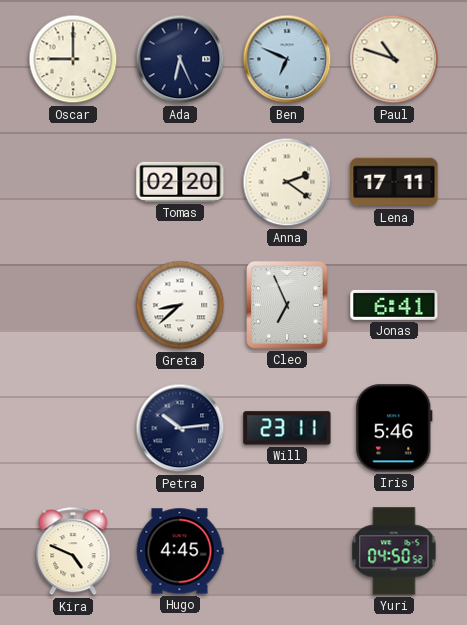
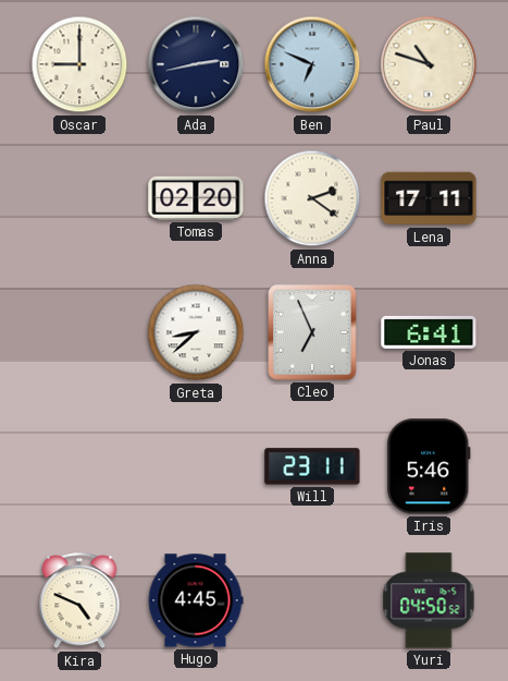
Ada: 6:26 -> 2:43 (196, 64)
Petra: 10:14 -> none (180, 428)
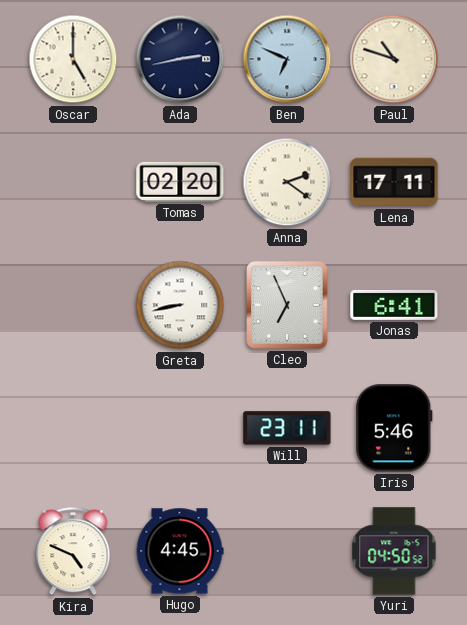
Oscar: 9:00 -> 5:00 (73, 59)
Greta: 8:38 -> 8:43 (180, 305)
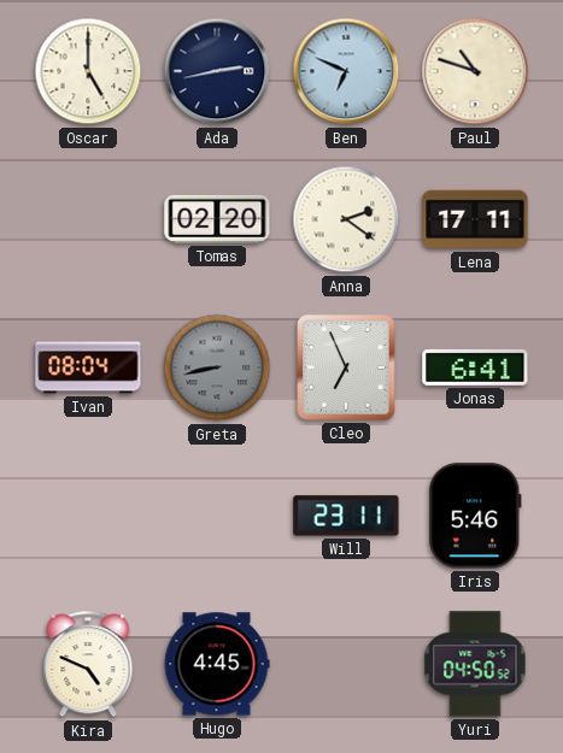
Ivan: none -> 08:04 (88, 367)
Greta dial: white -> grey (217, 367)
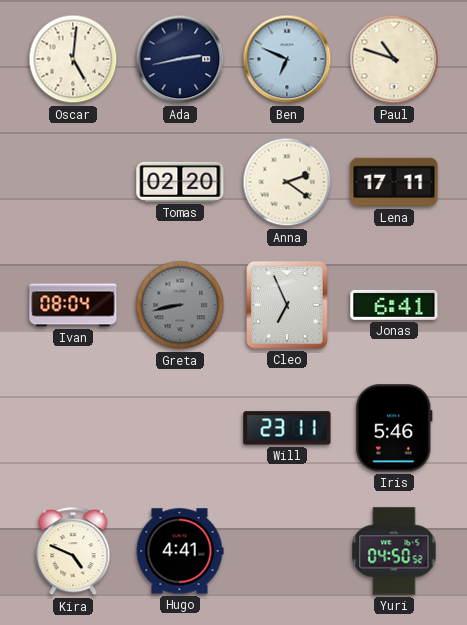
Oscar: 5:00 -> 5:01 (73, 59)
Hugo: 4:45 -> 4:41 (180, 551)
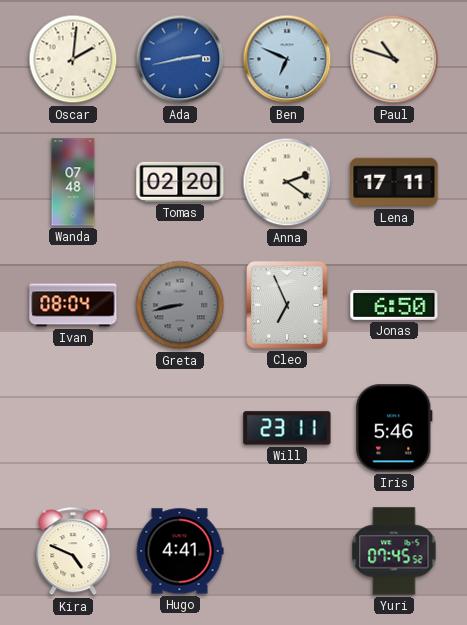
Oscar: 5:01 -> 2:01 (73, 59)
Ada dial: navy -> blue (180, 59)
Wanda: none -> 07:48 (73, 182)
Jonas: 6:41 -> 6:50 (394, 305)
Yuri: 04:50 -> 07:45 (394, 551)
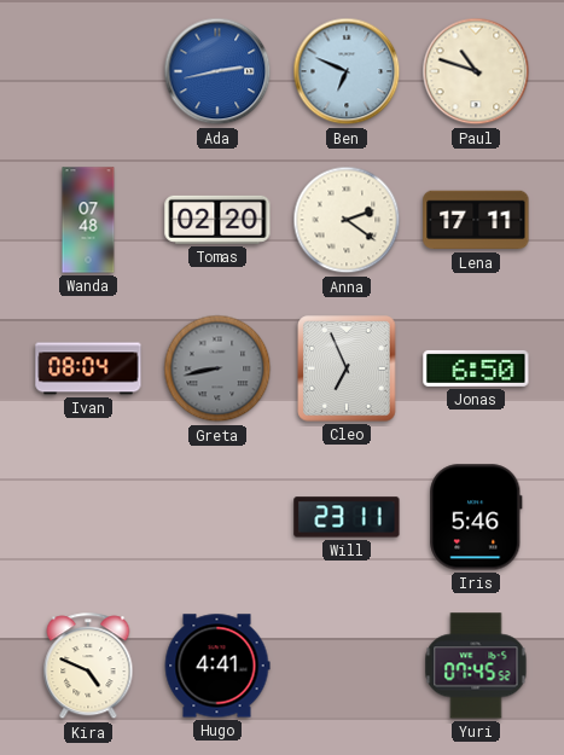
Oscar: 2:01 -> none (73, 59)
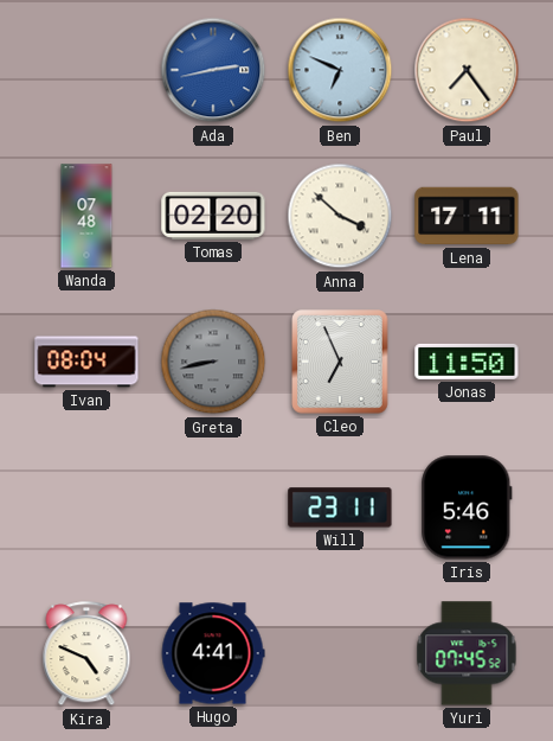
Paul: 10:48 -> 7:24 (467, 70)
Anna: 2:21 -> 3:52 (340, 216)
Jonas: 6:50 -> 11:50 (467, 362)
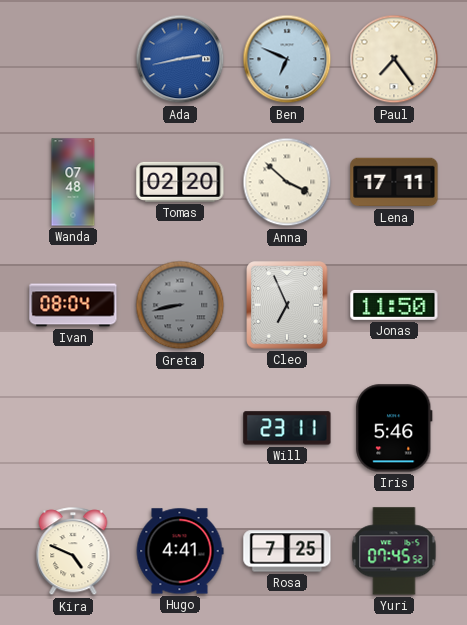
Rosa: none -> 7:25 (287, 551)
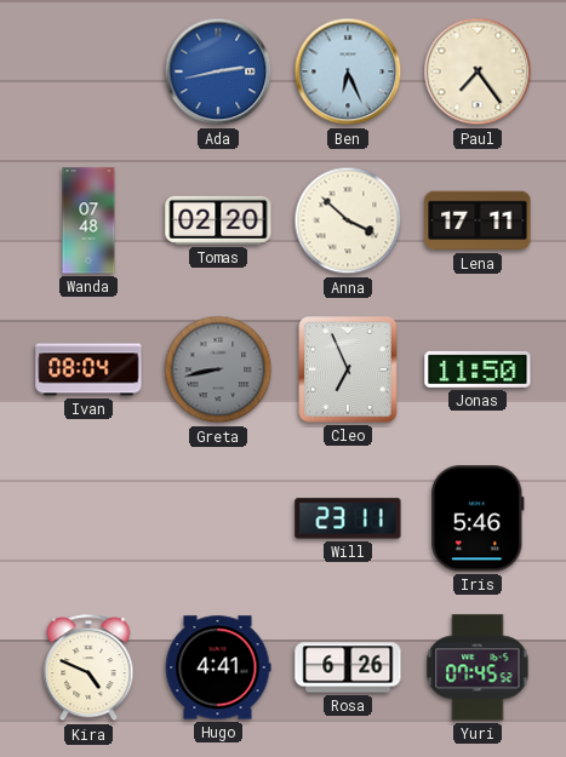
Ben: 6:49 -> 6:26 (348, 71)
Rosa: 7:25 -> 6:26 (348, 667)
